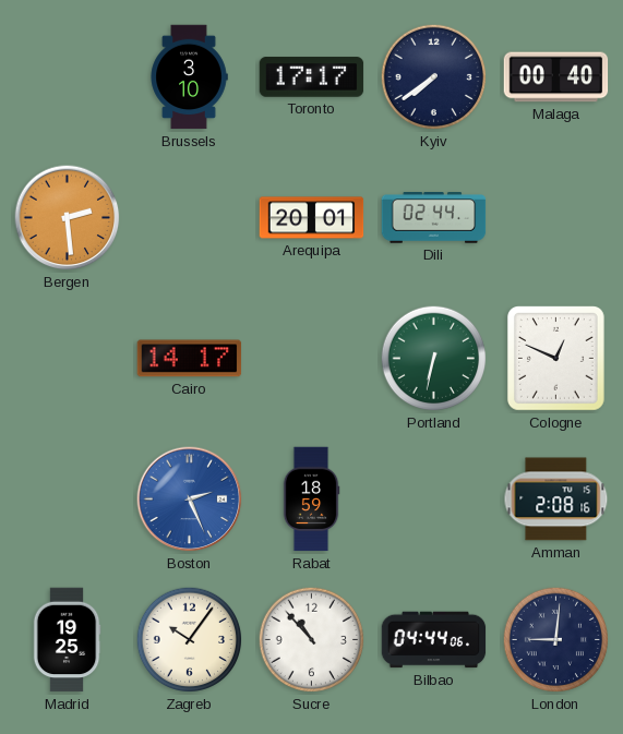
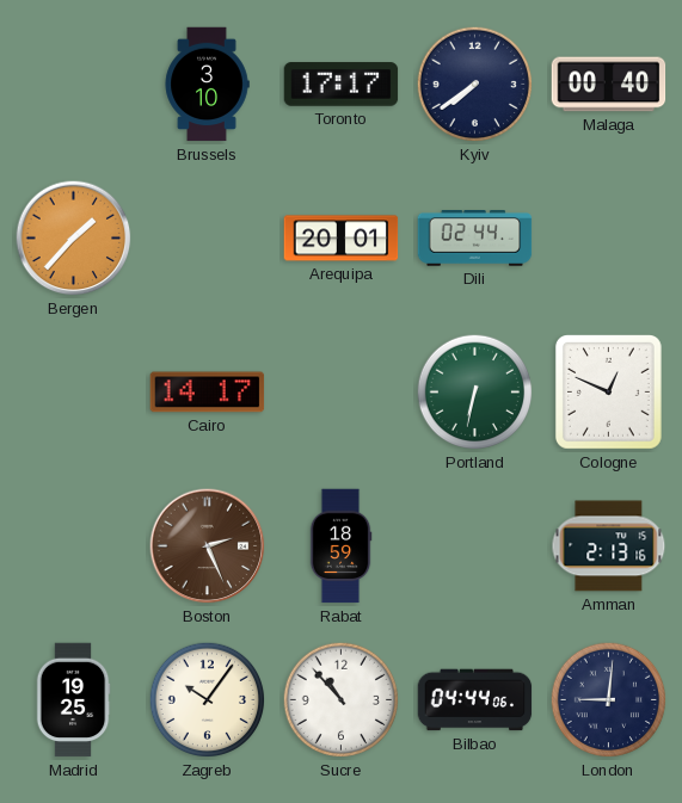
Bergen: 2:29 -> 1:37 (74, 239)
Boston dial: blue -> brown (208, 546)
Amman: 2:08 -> 2:13 (609, 546)
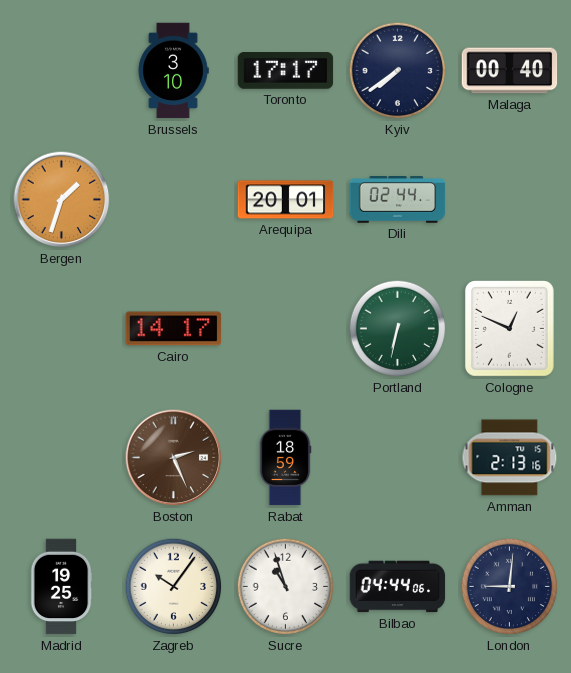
Bergen: 1:37 -> 1:33 (62, 200)
Sucre: 10:53 -> 10:57 (286, 587)
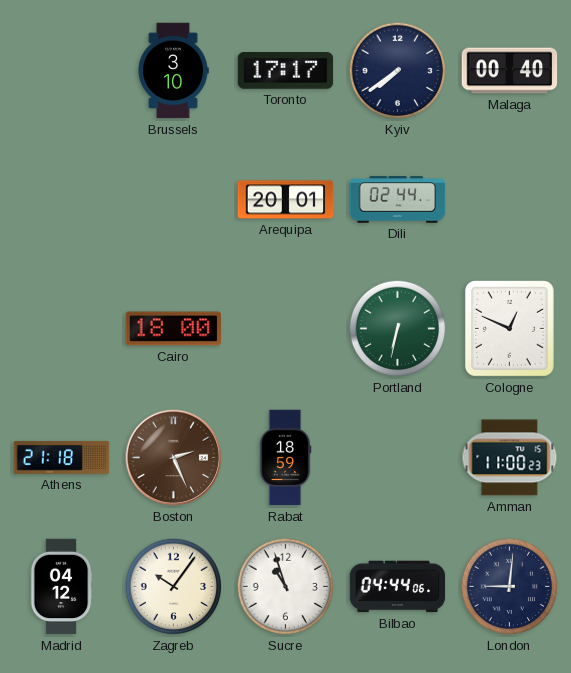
Bergen: 1:33 -> none (62, 200)
Cairo: 14:17 -> 18:00 (174, 329)
Athens: none -> 21:18 (62, 457)
Amman: 2:13 -> 11:00 (510, 458)
Madrid: 19:25 -> 04:12 (61, 587)
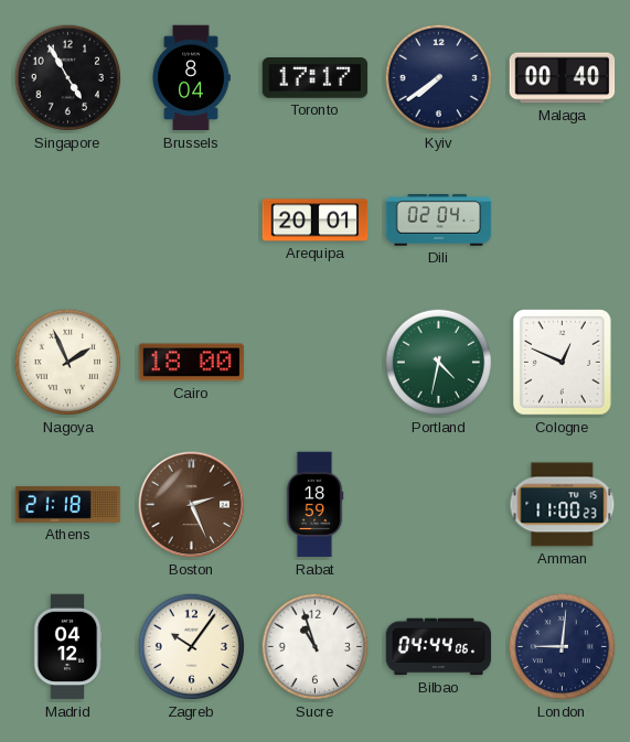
Singapore: none -> 4:55 (68, 78)
Brussels: 3:10 -> 8:04 (191, 78)
Dili: 02:44 -> 02:04 (439, 221)
Nagoya: none -> 1:56 (68, 363)
Portland: 6:32 -> 4:32 (439, 363)
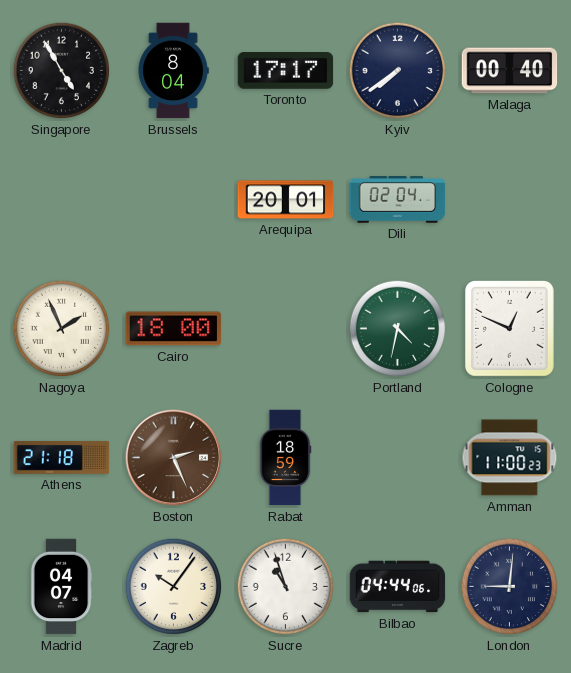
Madrid: 04:12 -> 04:07 (61, 587)
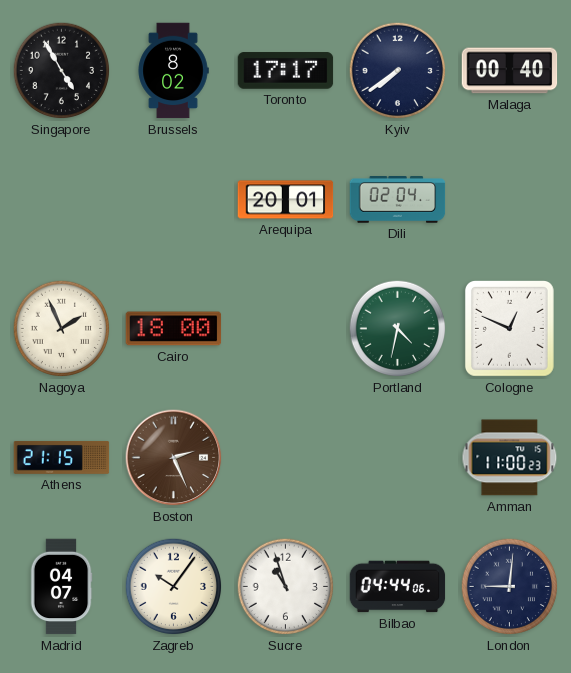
Brussels: 8:04 -> 8:02 (173, 71)
Athens: 21:18 -> 21:15 (62, 457)
Rabat: 18:59 -> none (285, 458)
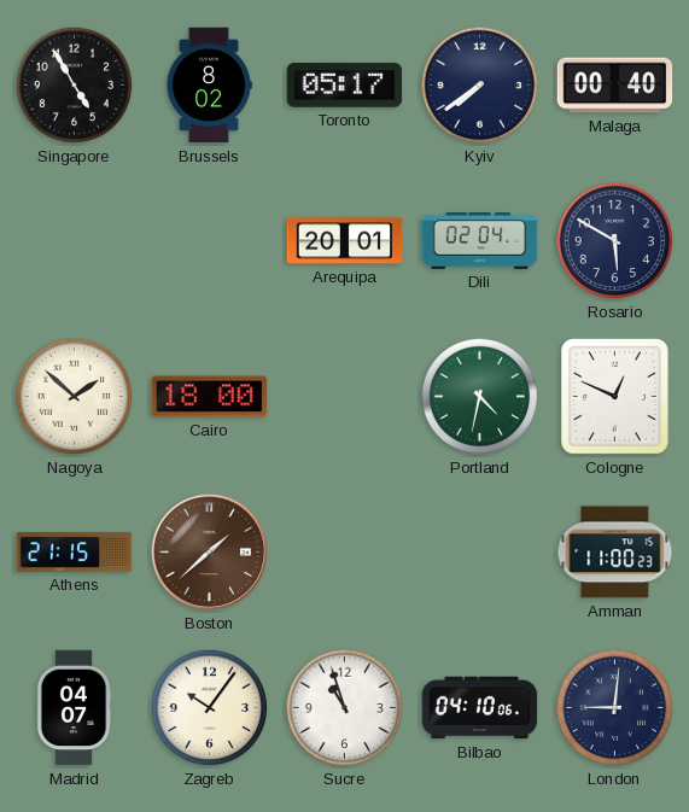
Toronto: 17:17 -> 05:17 (345, 86)
Rosario: none -> 5:50 (615, 241)
Nagoya: 1:56 -> 1:52 (75, 397)
Boston: 2:26 -> 1:38 (210, 553)
Bilbao: 04:44 -> 04:10 (480, 708)
